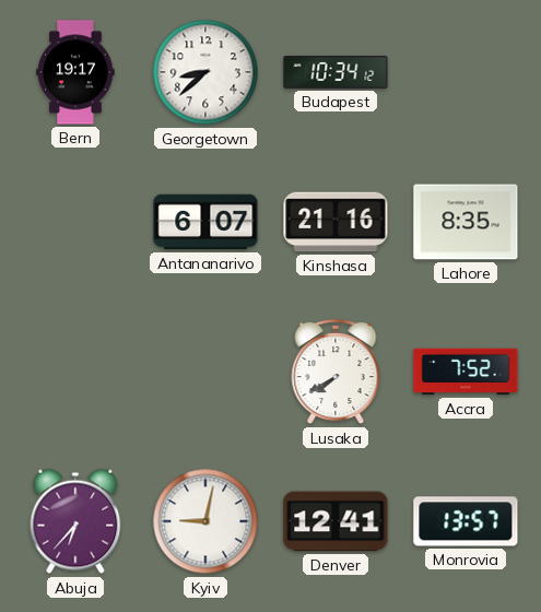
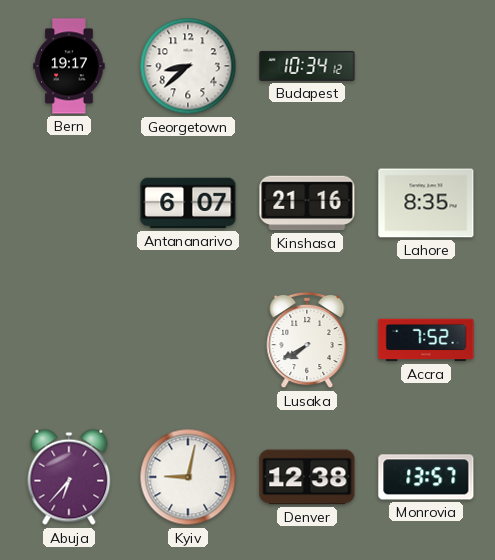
Denver: 12:41 -> 12:38 (307, 477)
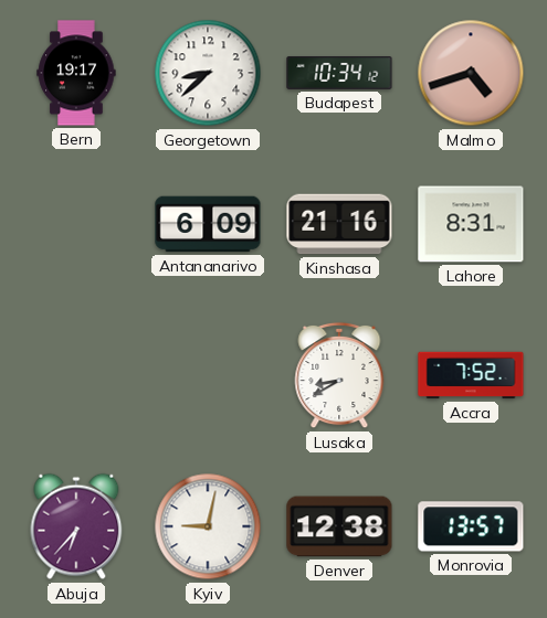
Malmo: none -> 4:42 (471, 73)
Antananarivo: 6:07 -> 6:09 (208, 224)
Lahore: 8:35 -> 8:31 (471, 224)
Lusaka: 7:40 -> 8:40 (339, 375)
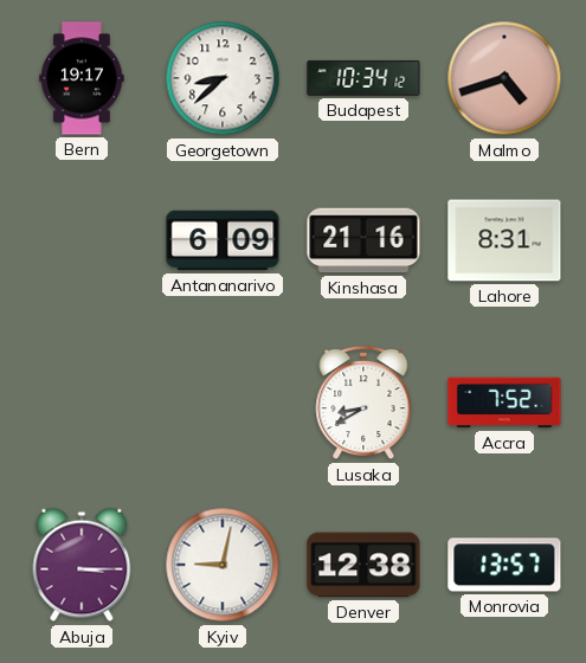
Abuja: 6:37 -> 3:15 (82, 565)
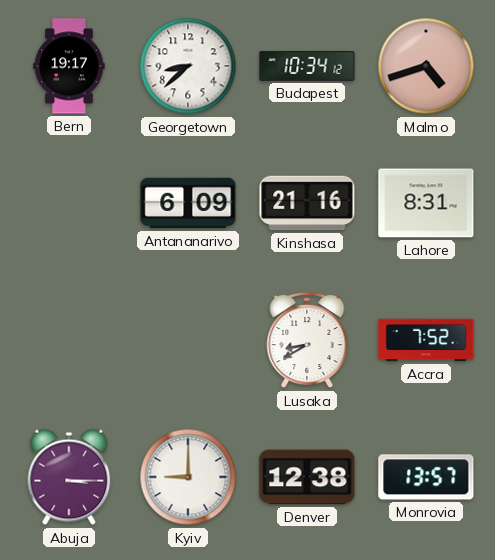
Kyiv: 9:02 -> 9:00 (188, 477)
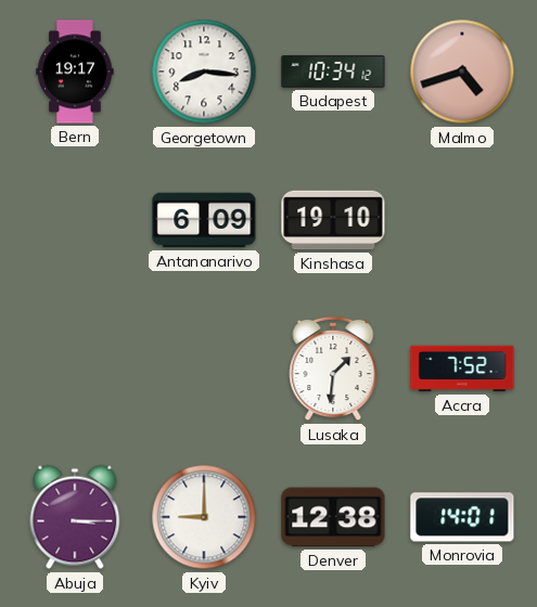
Georgetown: 8:38 -> 8:16 (204, 72)
Kinshasa: 21:16 -> 19:10 (333, 220)
Lahore: 8:31 -> none (426, 203)
Lusaka: 8:40 -> 1:31 (333, 369)
Monrovia: 13:57 -> 14:01 (462, 517)
